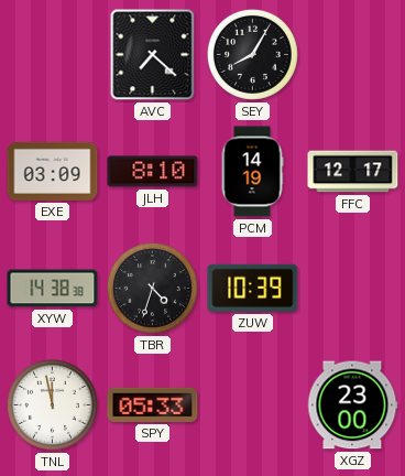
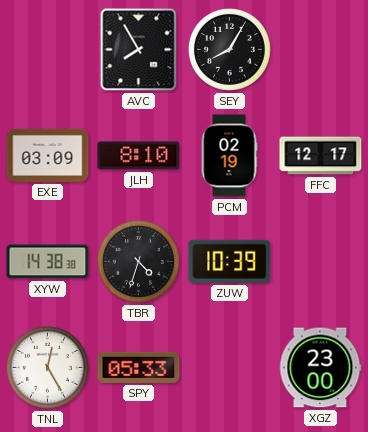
AVC: 7:22 -> 7:55 (139, 50)
PCM: 14:19 -> 02:19 (229, 156)
TNL: 11:58 -> 12:25 (47, 367)
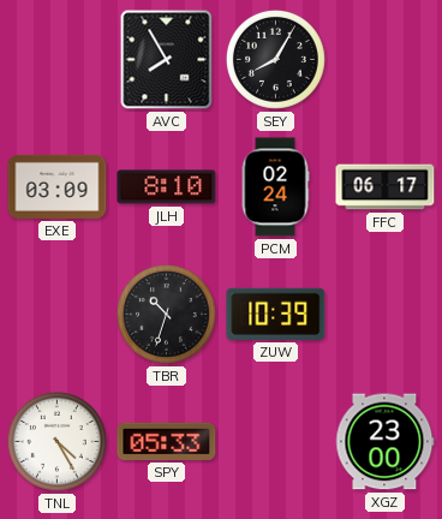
PCM: 02:19 -> 02:24 (275, 187)
FFC: 12:17 -> 06:17 (386, 187)
XYW: 14:38 -> none (48, 262)
TBR: 4:33 -> 10:33 (166, 314)
TNL: 12:25 -> 4:25 (56, 441)
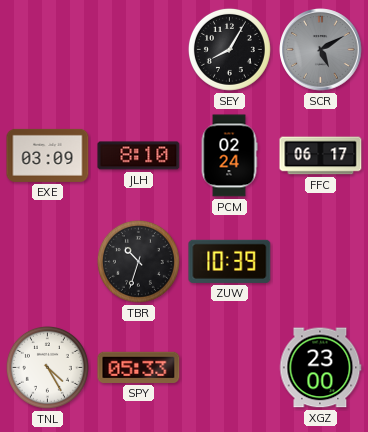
AVC: 7:55 -> none (167, 60)
SCR: none -> 5:10 (321, 50)
